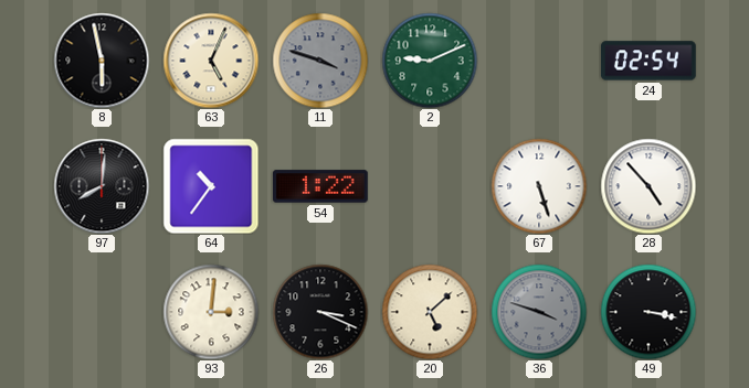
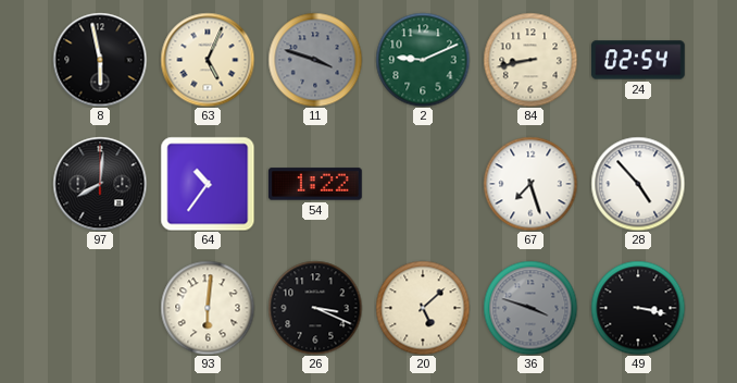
84: none -> 8:43 (530, 60)
67: 5:27 -> 7:27 (530, 184)
93: 3:01 -> 6:01 (208, 308)
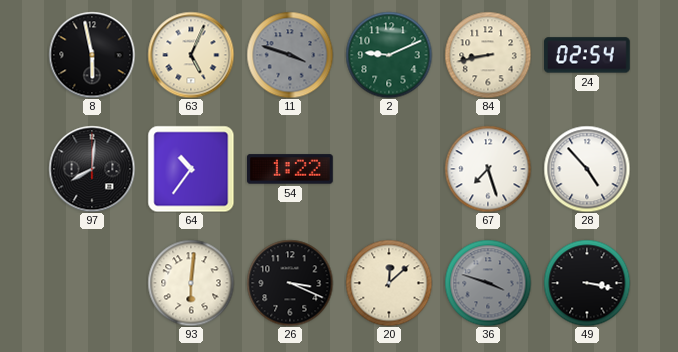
20: 5:08 -> 12:08 (389, 283)
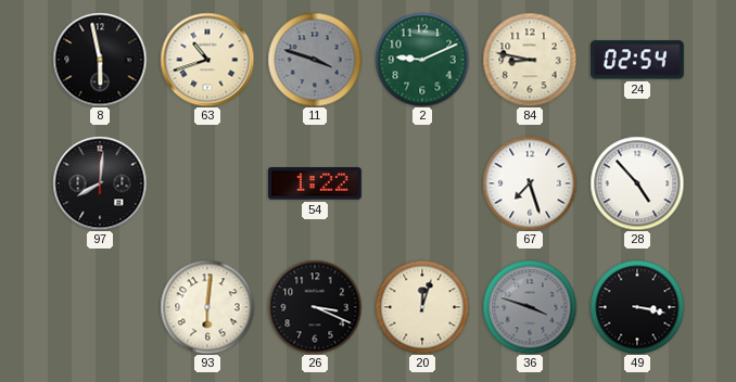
63: 5:04 -> 10:42 (207, 60)
84: 8:43 -> 8:47 (530, 60)
64: 10:36 -> none (191, 169)
20: 12:08 -> 12:03 (422, 307)
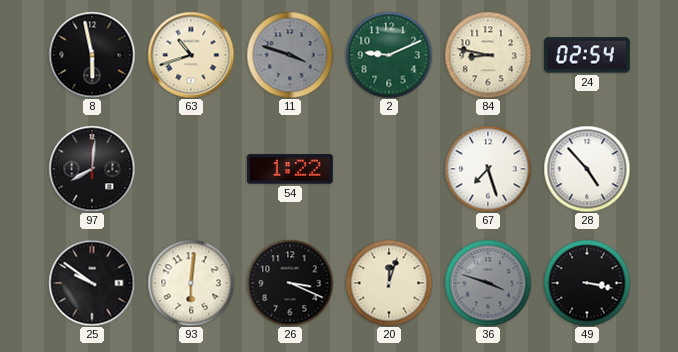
25: none -> 9:51 (92, 283)
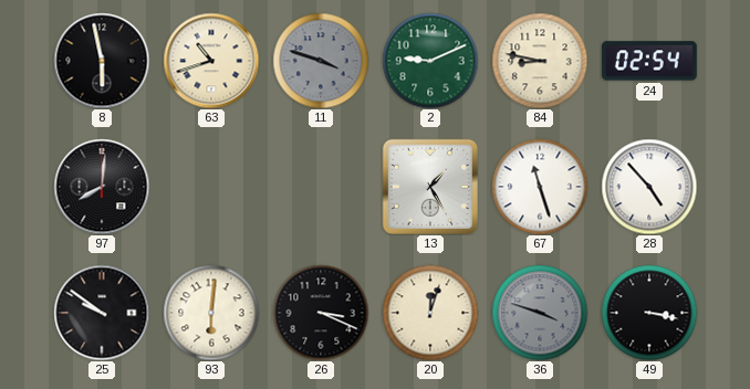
54: 1:22 -> none (290, 169)
13: none -> 1:25 (430, 187)
67: 7:27 -> 11:27 (540, 187)
